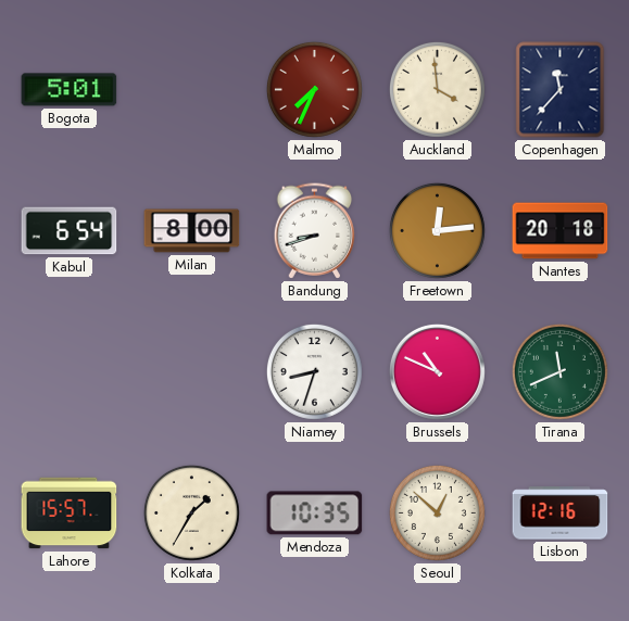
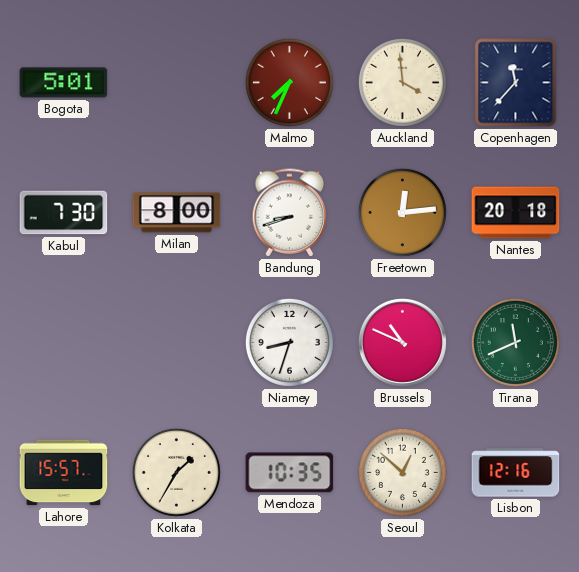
Kabul: 6:54 -> 7:30 (64, 213)
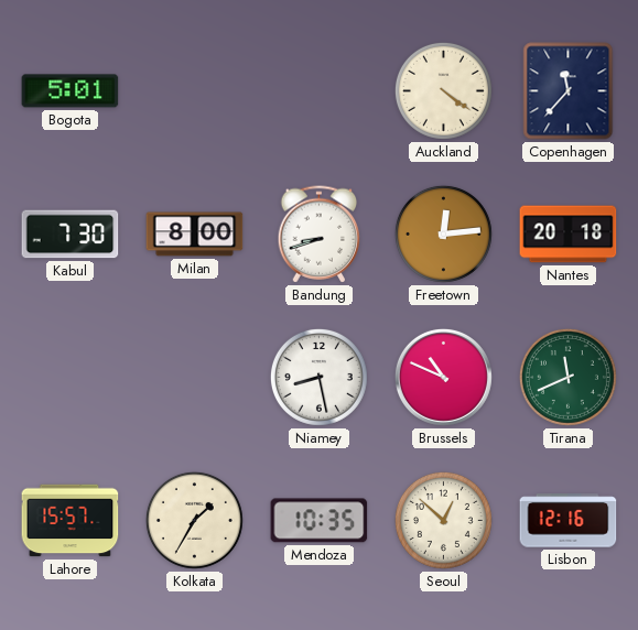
Malmo: 7:34 -> none (289, 82)
Auckland: 3:59 -> 4:21 (443, 90)
Niamey: 8:33 -> 8:28 (318, 377)
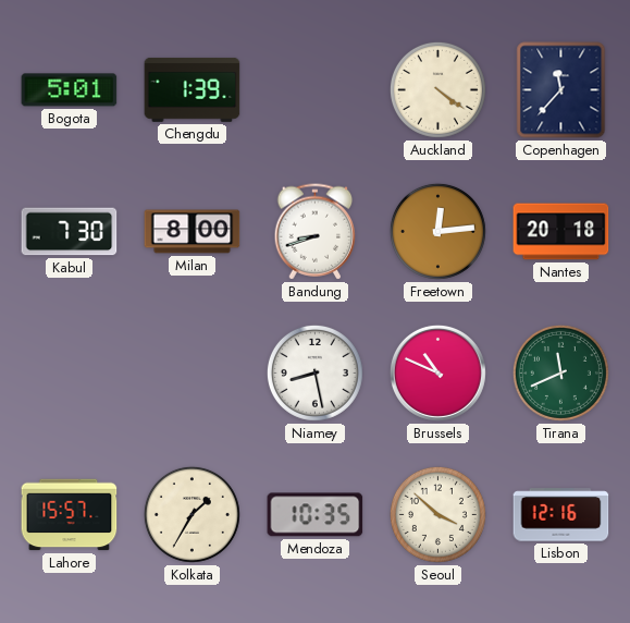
Chengdu: none -> 1:39 (193, 89)
Seoul: 12:52 -> 3:52 (437, 514)
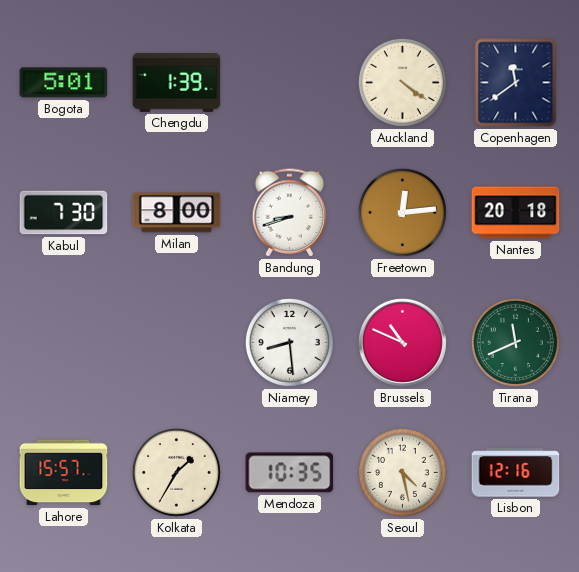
Copenhagen: 11:37 -> 11:39 (516, 83)
Niamey: 8:28 -> 8:29 (289, 342)
Seoul: 3:52 -> 4:28 (402, 472)
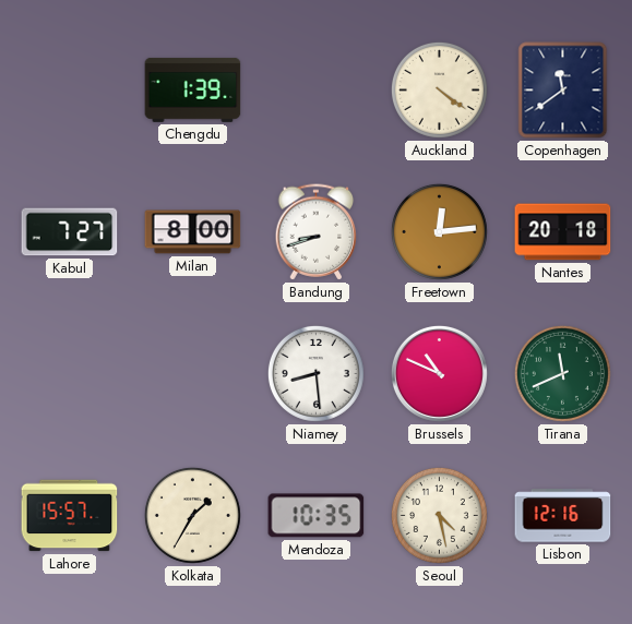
Bogota: 5:01 -> none (64, 83)
Kabul: 7:30 -> 7:27 (70, 232)
